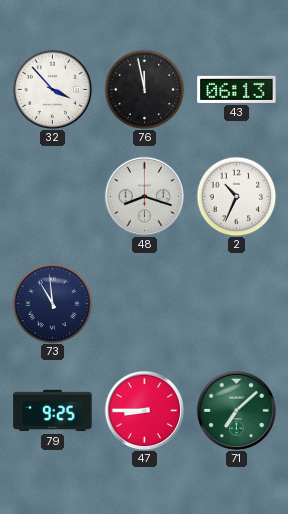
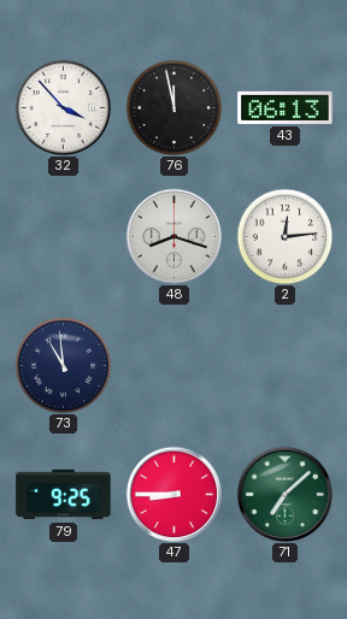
2: 10:34 -> 12:14 (284, 236)
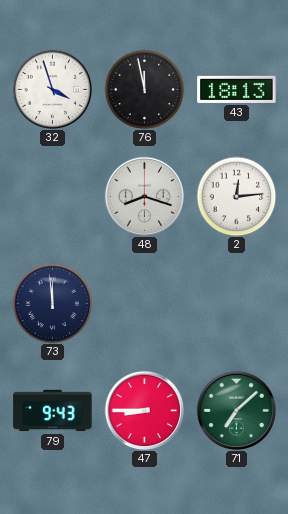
32: 3:53 -> 3:57 (52, 89)
43: 06:13 -> 18:13 (237, 89)
73: 10:59 -> 11:59 (52, 303)
79: 9:25 -> 9:43 (53, 411)
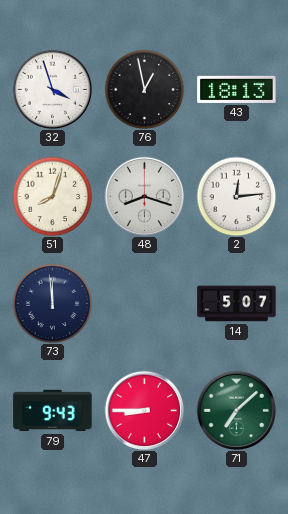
76: 11:58 -> 12:58 (144, 89)
51: none -> 8:03 (52, 196)
14: none -> 5:07 (237, 304)
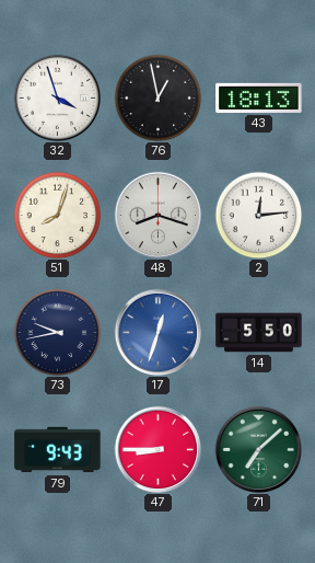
73: 11:59 -> 9:43 (57, 332)
17: none -> 12:33 (157, 332)
14: 5:07 -> 5:50 (259, 333)
